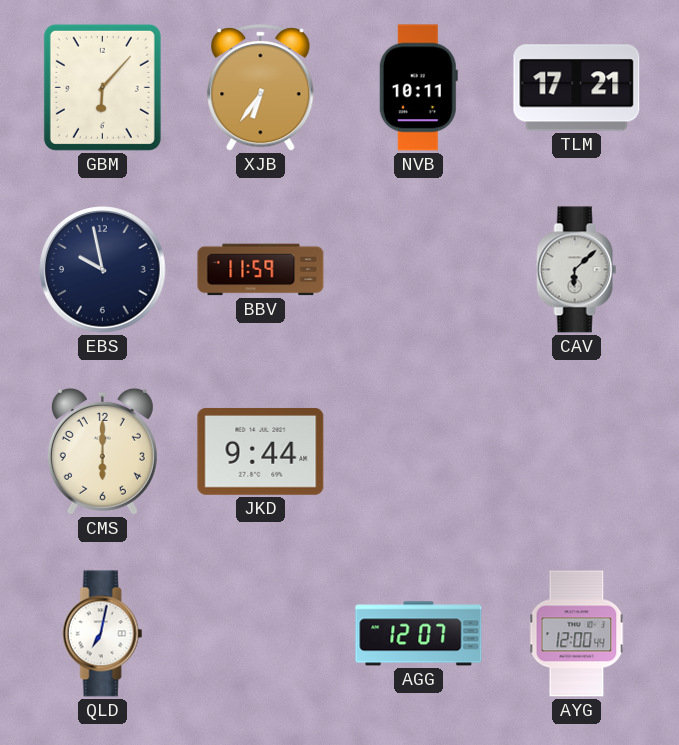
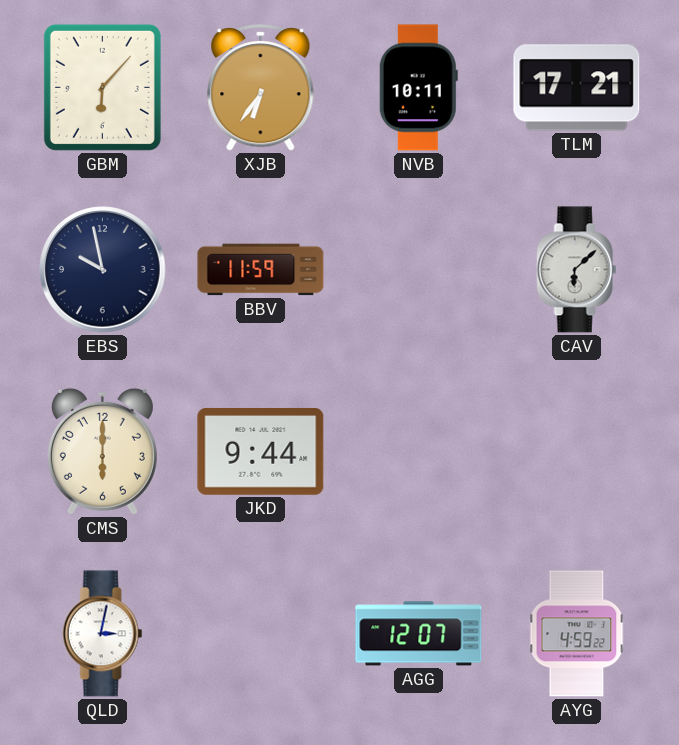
QLD: 7:02 -> 3:02 (103, 634)
AYG: 12:00 -> 4:59 (577, 634)
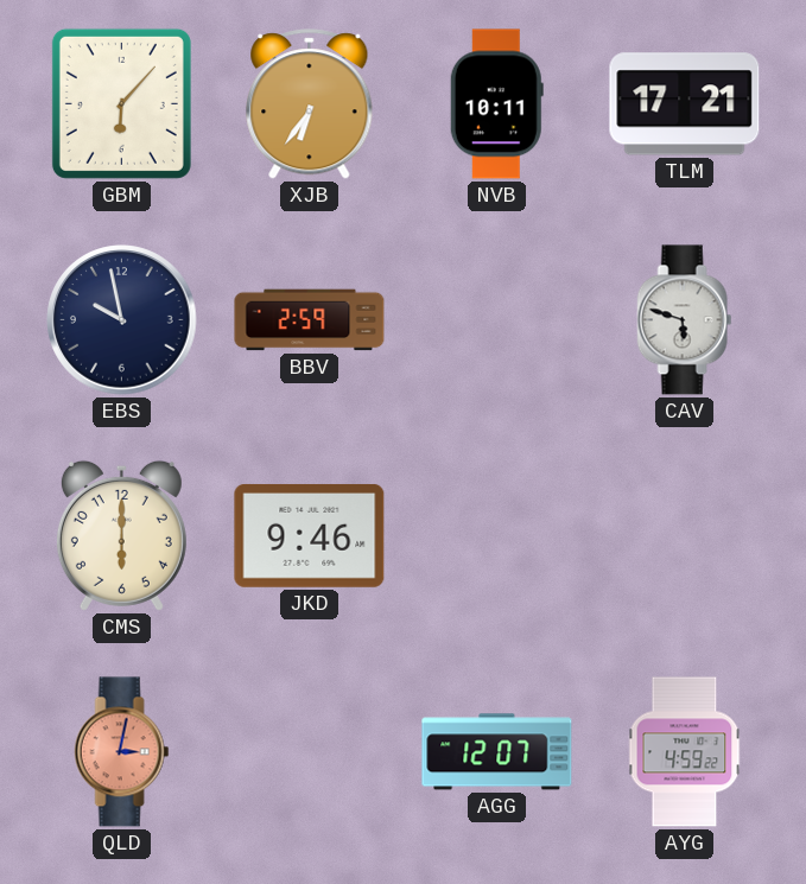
BBV: 11:59 -> 2:59 (310, 320)
CAV: 6:08 -> 5:48 (685, 320)
JKD: 9:44 -> 9:46 (310, 536)
QLD dial: white -> salmon (122, 752)
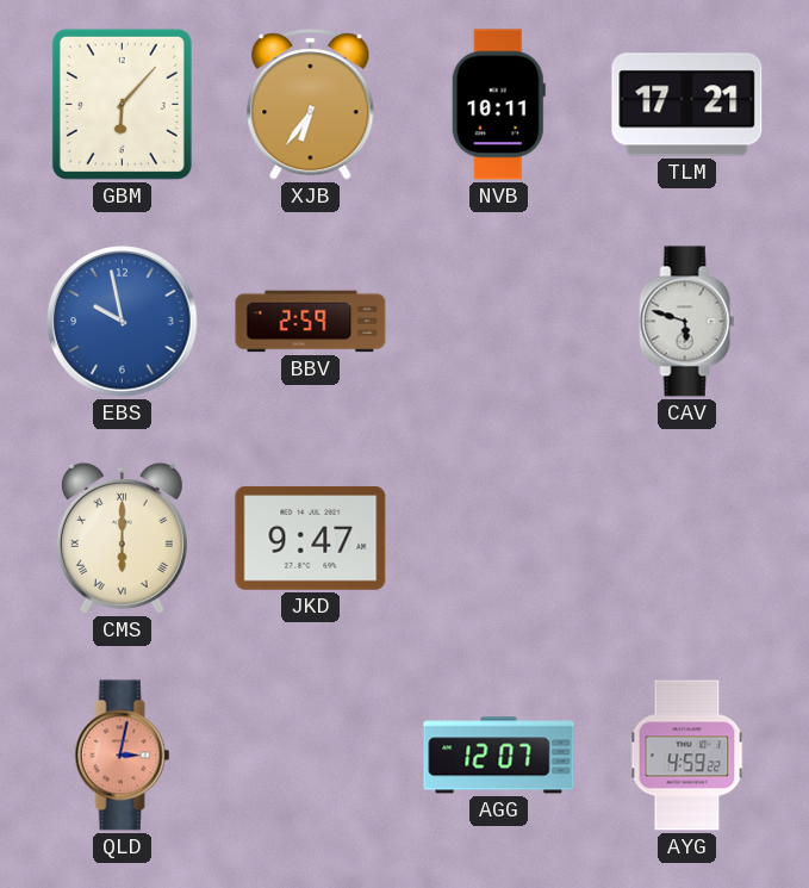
EBS dial: navy -> blue (123, 322)
CMS numerals: Arabic -> Roman (122, 538)
JKD: 9:46 -> 9:47 (311, 539)
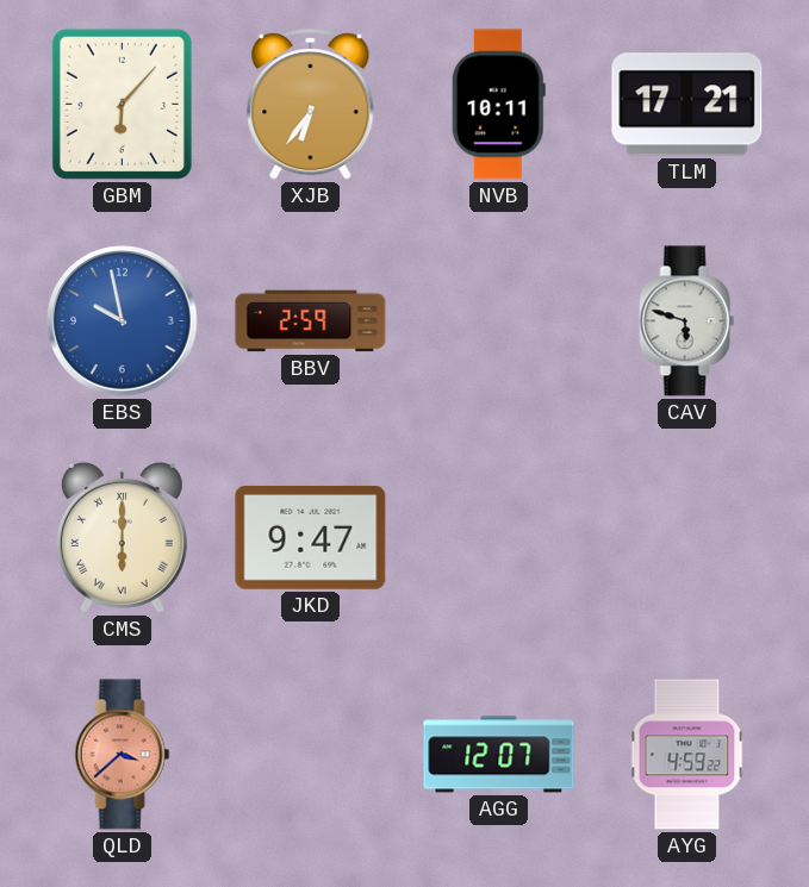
QLD: 3:02 -> 3:38 (123, 755)
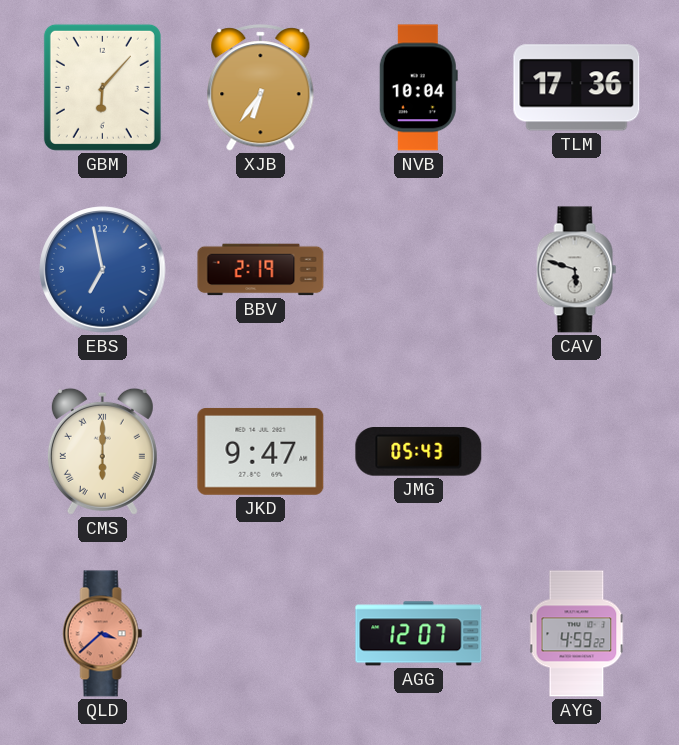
NVB: 10:11 -> 10:04 (418, 88)
TLM: 17:21 -> 17:36 (577, 88)
EBS: 9:58 -> 6:58 (103, 270)
BBV: 2:59 -> 2:19 (261, 270)
JMG: none -> 05:43 (419, 452)
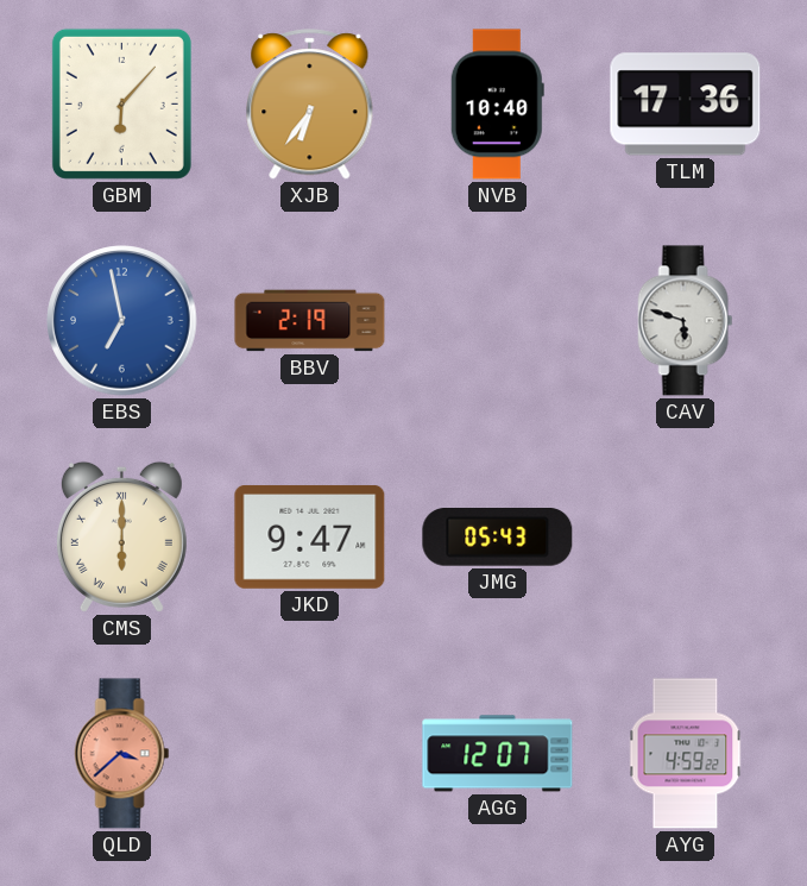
NVB: 10:04 -> 10:40 (497, 105)
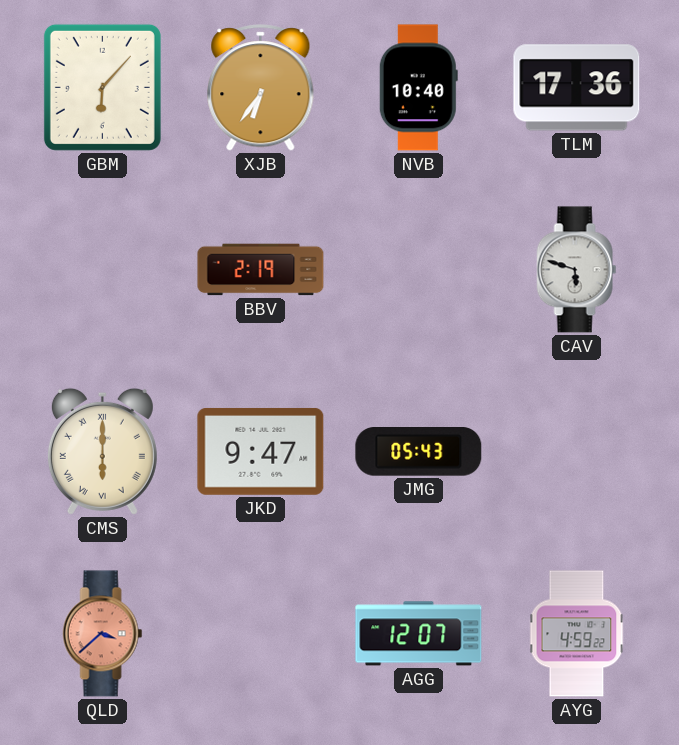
EBS: 6:58 -> none (122, 321)
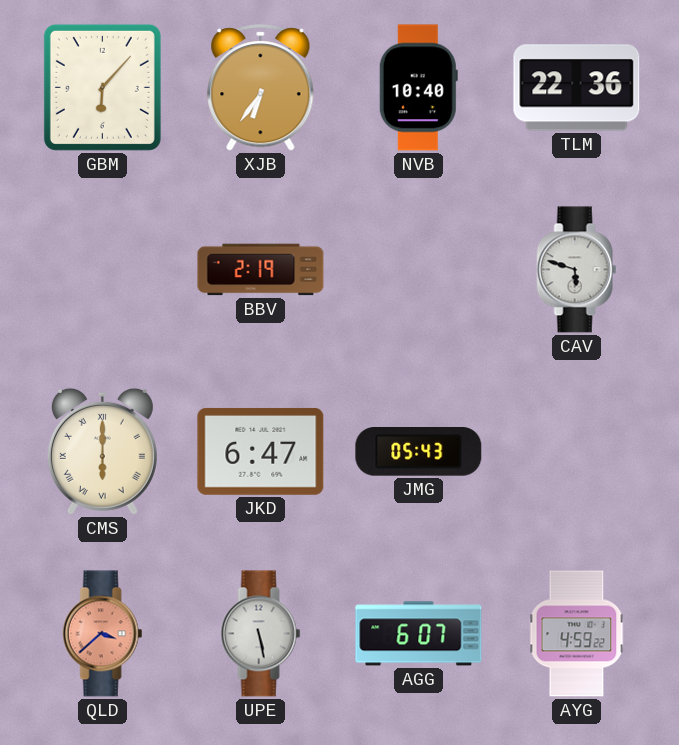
TLM: 17:36 -> 22:36 (577, 88)
JKD: 9:47 -> 6:47 (261, 452)
UPE: none -> 5:28 (261, 634)
AGG: 12:07 -> 6:07 (419, 634)
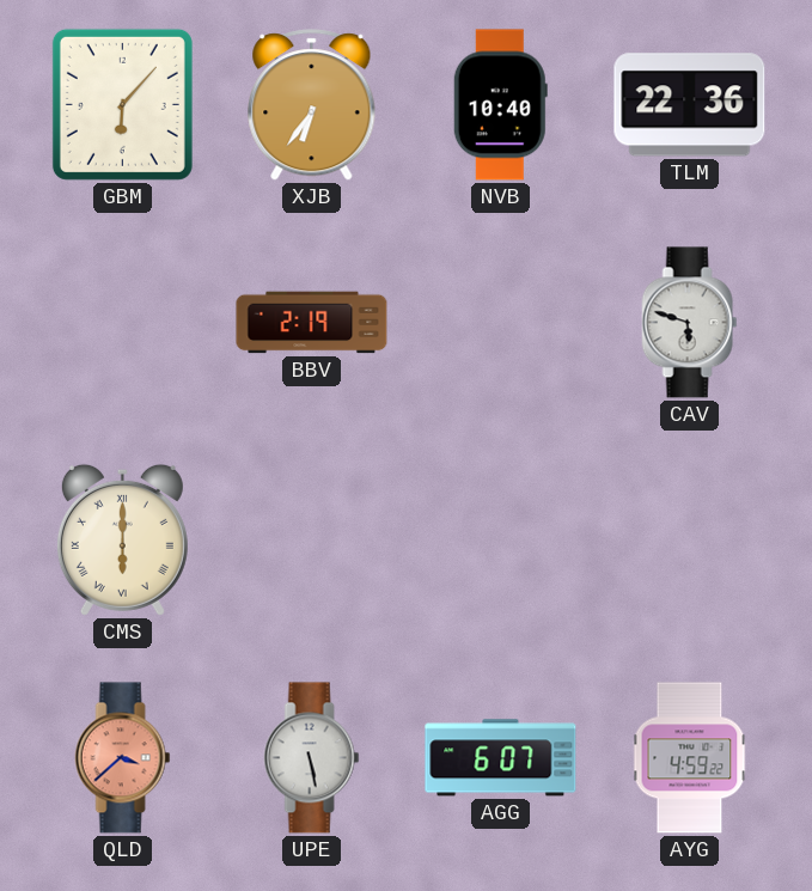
JKD: 6:47 -> none (261, 452)
JMG: 05:43 -> none (419, 452)
